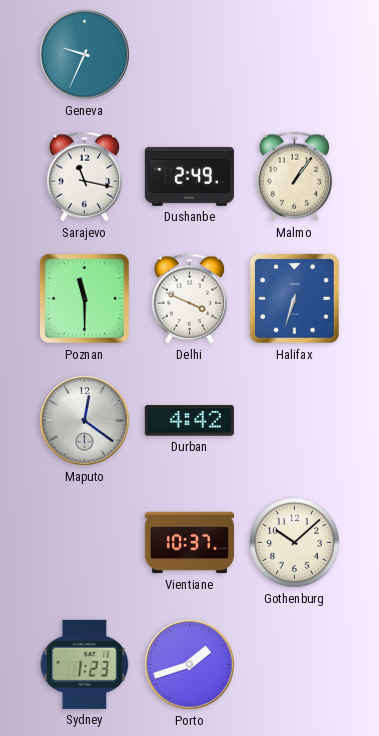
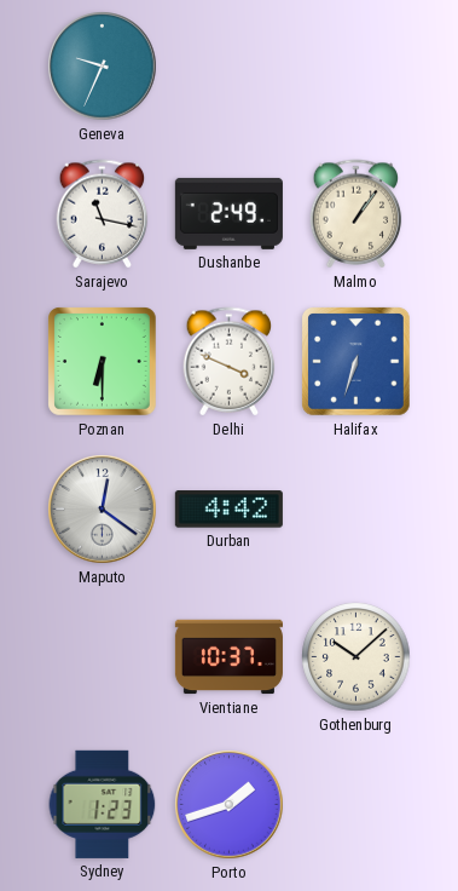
Poznan: 11:30 -> 6:30 (103, 362)
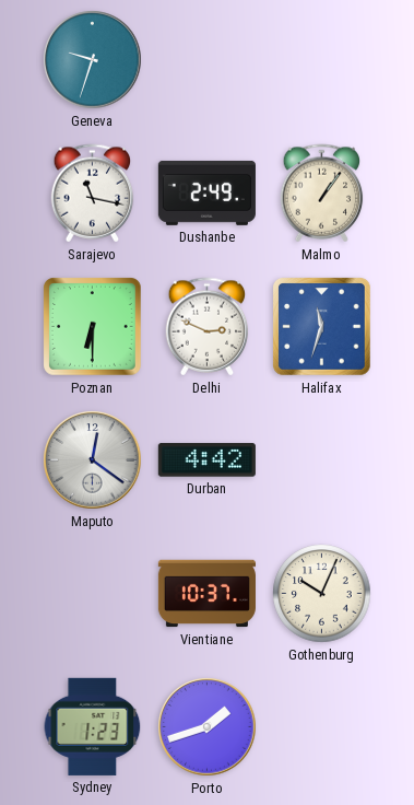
Geneva: 9:34 -> 9:33 (93, 60)
Delhi: 3:49 -> 2:49 (208, 327)
Halifax: 6:33 -> 11:33 (322, 327)
Gothenburg: 10:08 -> 10:04 (322, 594)
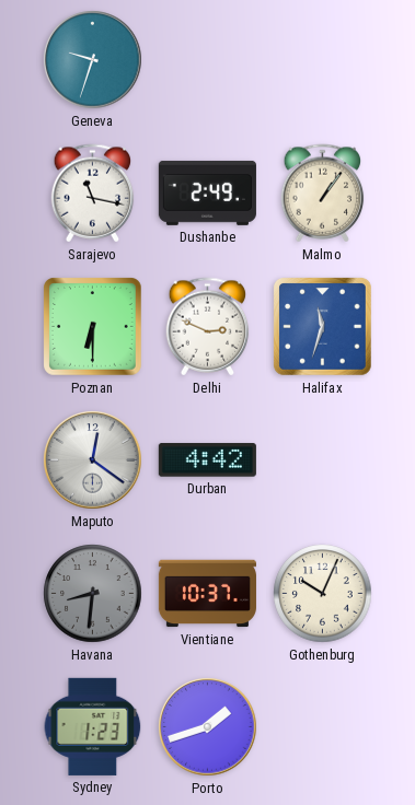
Havana: none -> 8:31 (93, 594)
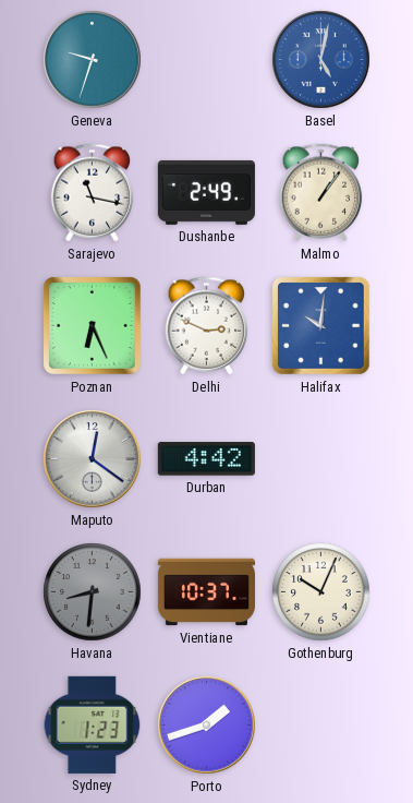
Basel: none -> 5:02 (321, 60)
Poznan: 6:30 -> 6:26 (93, 326)
Halifax: 11:33 -> 10:01 (321, 326)
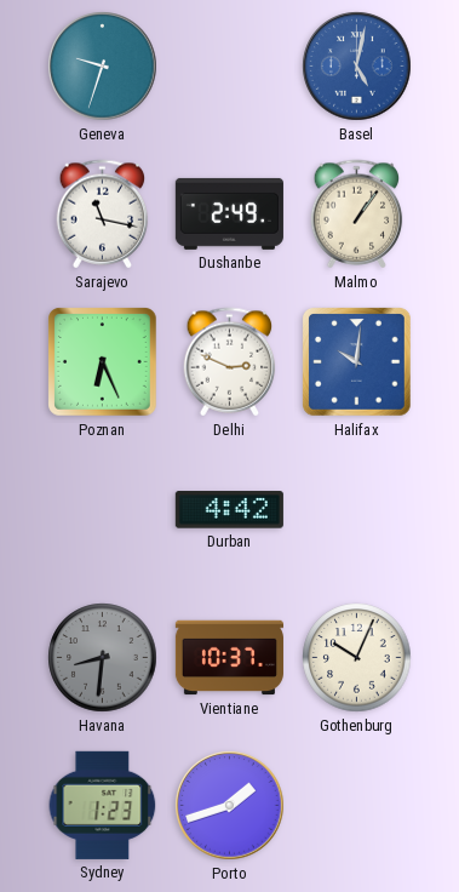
Maputo: 12:21 -> none (93, 459)
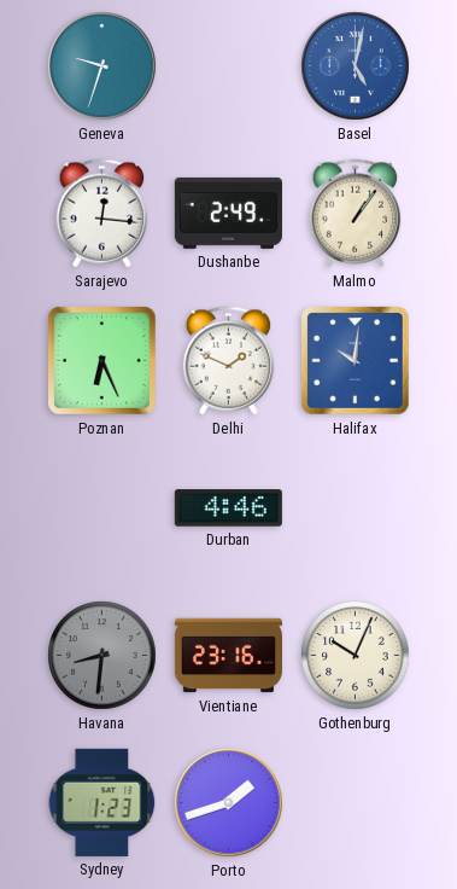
Sarajevo: 11:17 -> 12:16 (102, 214)
Delhi: 2:49 -> 1:49 (229, 361)
Durban: 4:42 -> 4:46 (228, 509)
Vientiane: 10:37 -> 23:16 (228, 656)
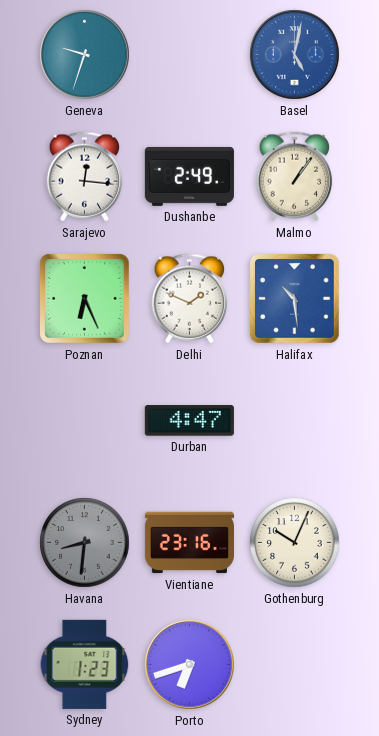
Halifax: 10:01 -> 10:29 (295, 299)
Durban: 4:46 -> 4:47 (189, 421)
Porto: 1:42 -> 6:42 (190, 665)
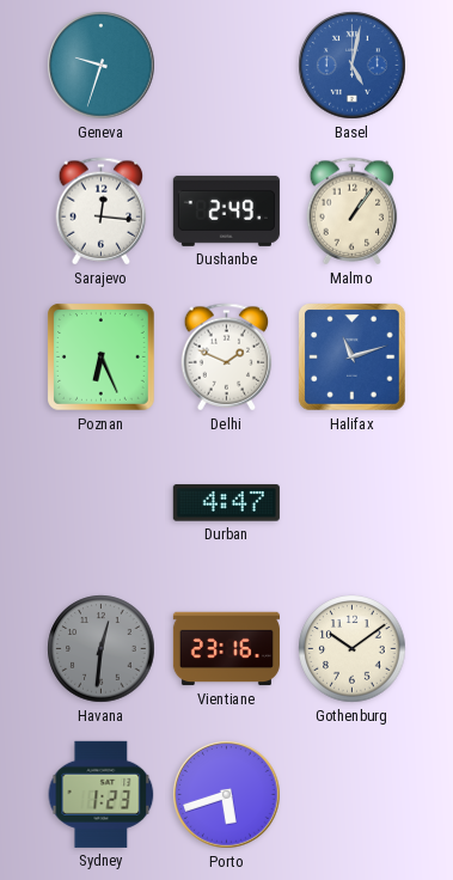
Halifax: 10:29 -> 11:12 (353, 357)
Havana: 8:31 -> 12:31 (102, 649)
Gothenburg: 10:04 -> 10:09 (353, 649)
Porto: 6:42 -> 5:42 (227, 795)
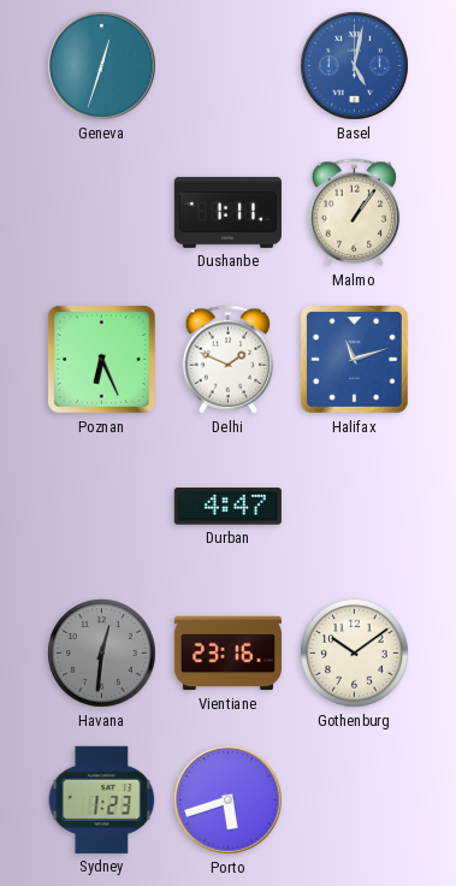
Geneva: 9:33 -> 12:33 (102, 66)
Sarajevo: 12:16 -> none (102, 212)
Dushanbe: 2:49 -> 1:11 (227, 212)
